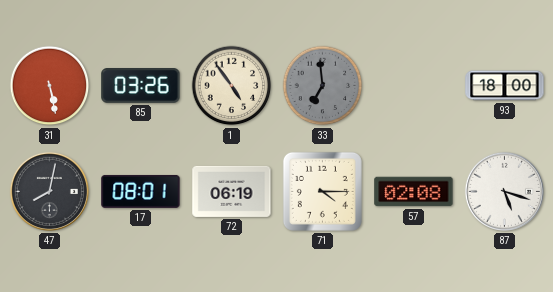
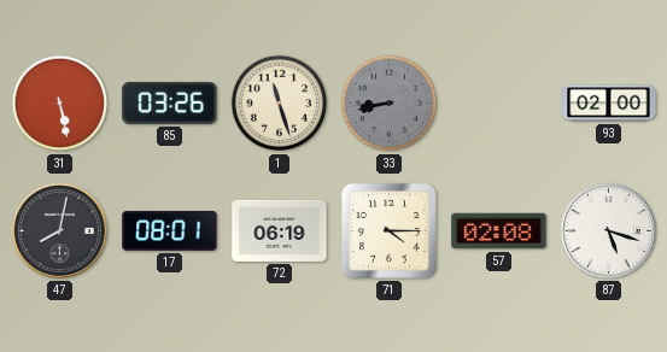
1: 4:54 -> 11:27 (280, 104)
33: 6:59 -> 8:43 (390, 104)
93: 18:00 -> 02:00 (609, 104)
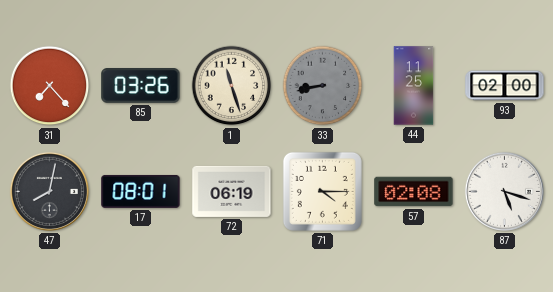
31: 5:28 -> 7:23 (50, 86)
44: none -> 11:25 (414, 86)
